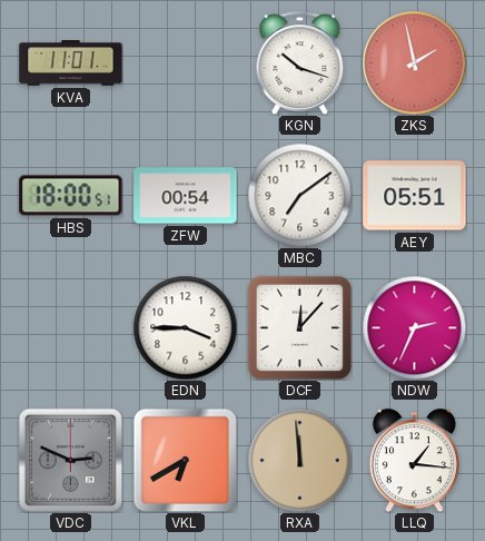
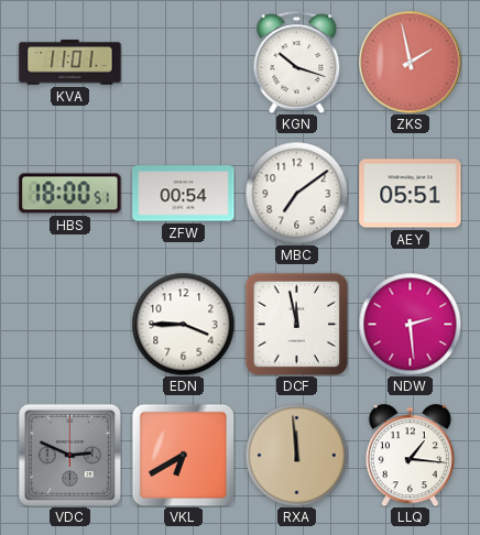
DCF: 12:07 -> 11:58 (296, 324)
NDW: 2:34 -> 2:29 (410, 324)
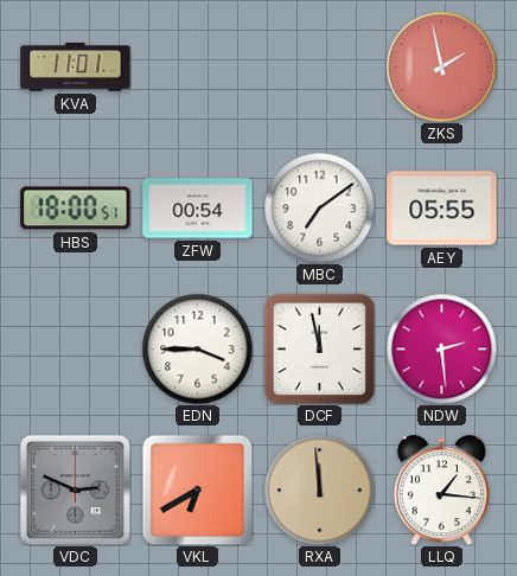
KGN: 10:18 -> none (297, 62)
AEY: 05:51 -> 05:55 (442, 209)
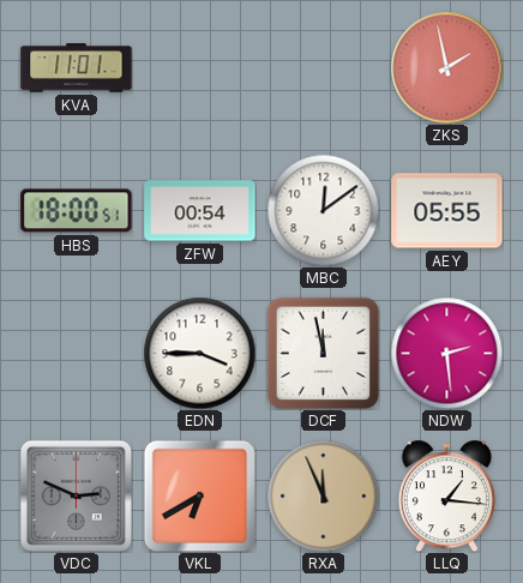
MBC: 7:09 -> 12:09 (323, 210)
RXA: 11:59 -> 11:56 (323, 495)
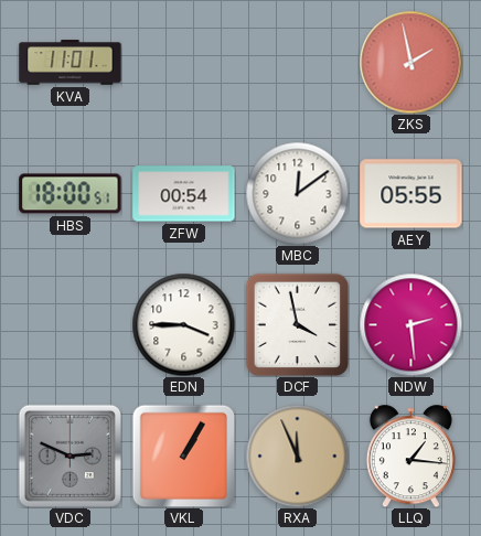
DCF: 11:58 -> 3:58 (297, 324)
VKL: 6:40 -> 1:05 (183, 455)
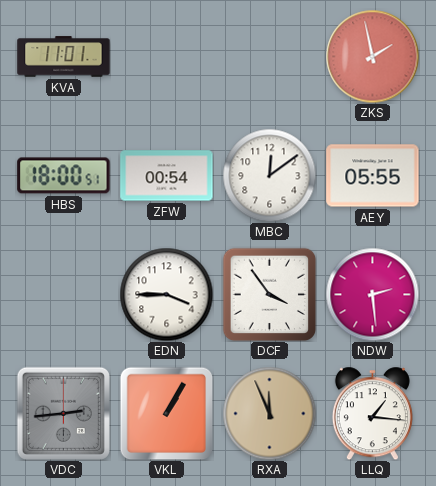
DCF: 3:58 -> 3:54 (269, 294)
VDC: 2:49 -> 2:44 (63, 413)
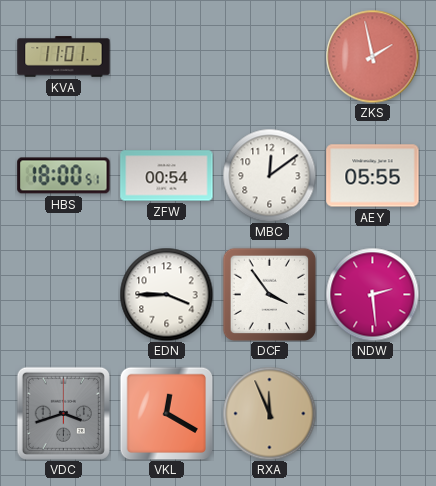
VDC: 2:44 -> 3:42 (63, 413)
VKL: 1:05 -> 12:20 (166, 413)
LLQ: 1:16 -> none (372, 413)
